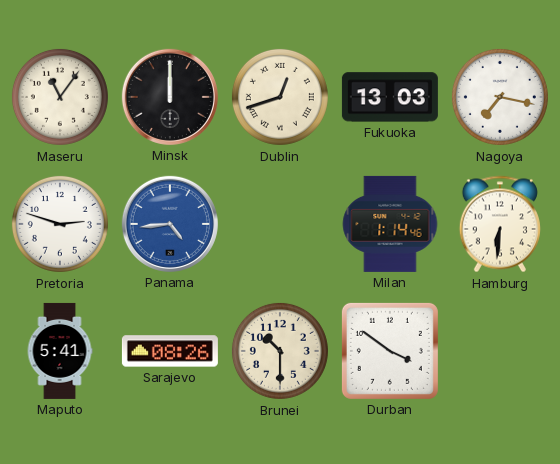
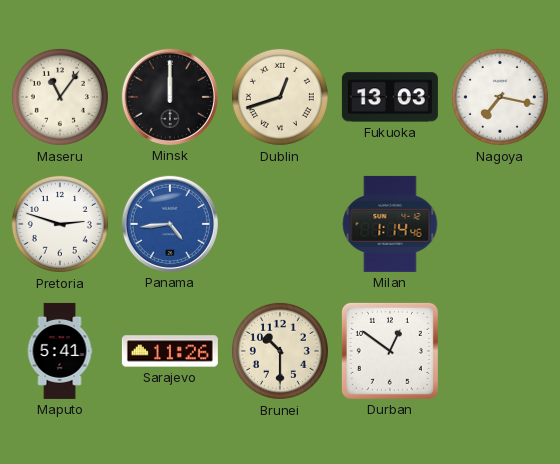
Hamburg: 6:31 -> none (500, 224)
Sarajevo: 08:26 -> 11:26 (170, 351)
Durban: 3:51 -> 12:51 (390, 351)
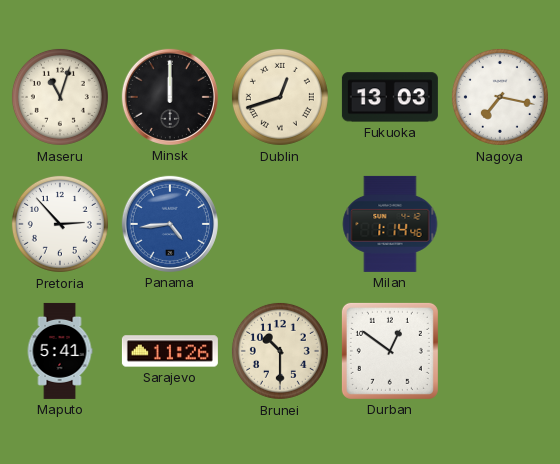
Maseru: 11:06 -> 11:03 (60, 97)
Pretoria: 2:48 -> 2:53 (60, 224)
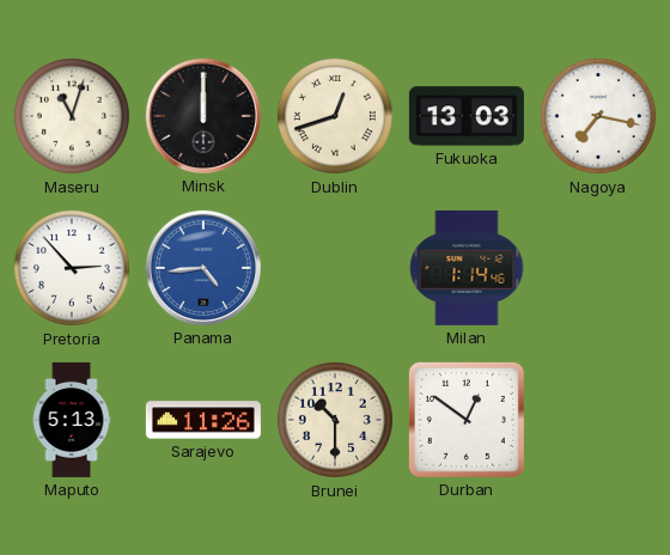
Maputo: 5:41 -> 5:13 (72, 420)
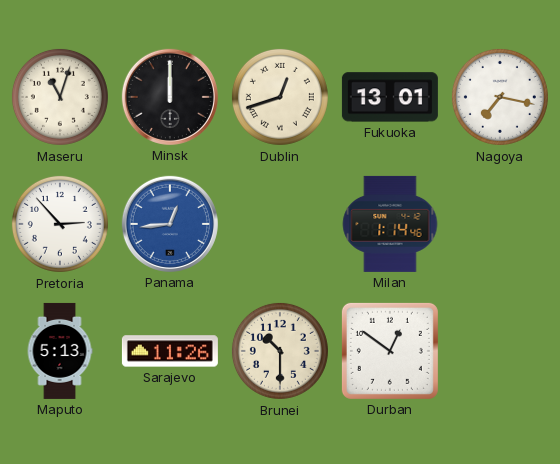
Fukuoka: 13:03 -> 13:01 (390, 97)
Panama: 4:44 -> 12:44 (170, 224)
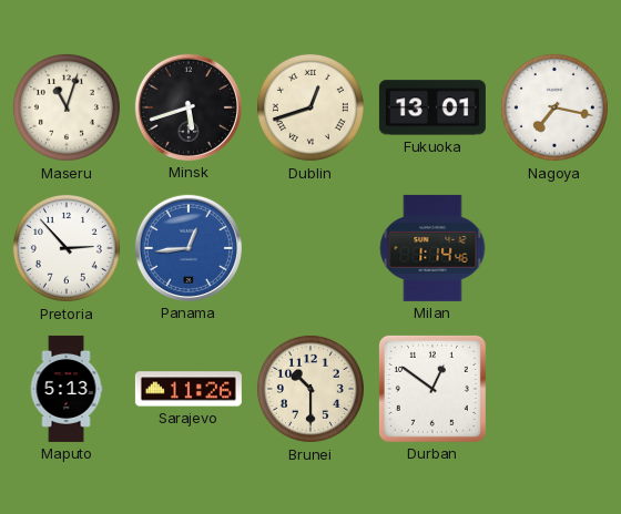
Minsk: 12:00 -> 5:42 (189, 107)
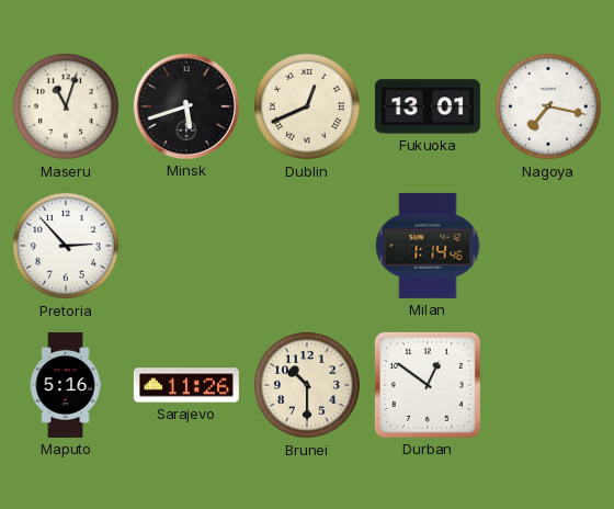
Dublin: 12:42 -> 12:41 (307, 106)
Panama: 12:44 -> none (189, 248)
Maputo: 5:13 -> 5:16 (66, 385)
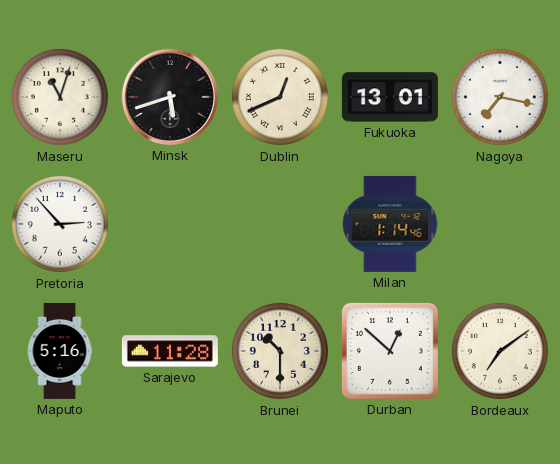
Sarajevo: 11:26 -> 11:28 (170, 351)
Durban: 12:51 -> 12:52 (390, 351)
Bordeaux: none -> 7:09 (500, 351)
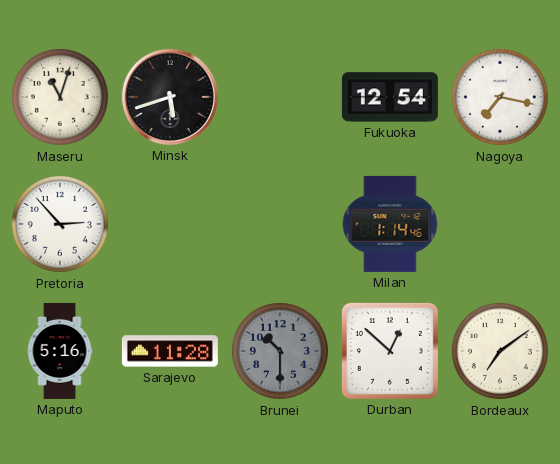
Dublin: 12:41 -> none (280, 97)
Fukuoka: 13:01 -> 12:54 (390, 97)
Brunei dial: cream -> grey (280, 351)
